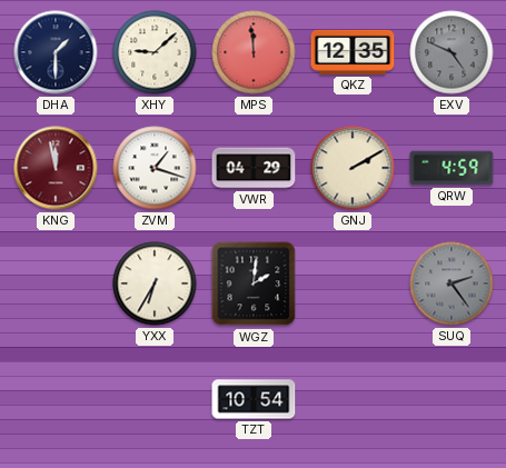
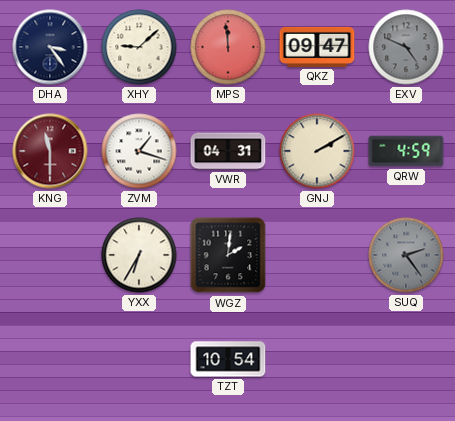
DHA: 1:30 -> 3:24 (50, 47)
QKZ: 12:35 -> 09:47 (317, 47)
KNG: 11:58 -> 11:30 (50, 151)
VWR: 04:29 -> 04:31 (228, 151)
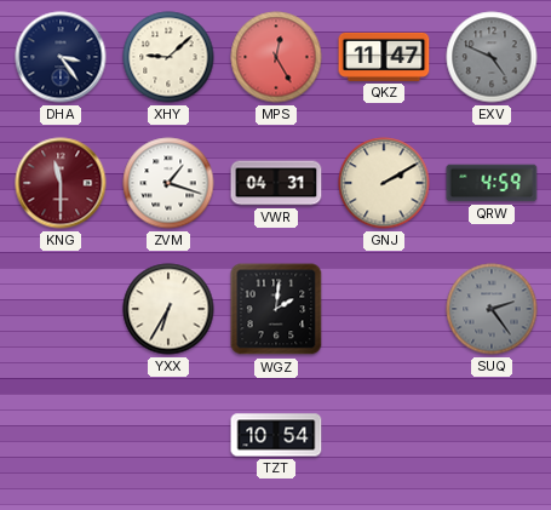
MPS: 11:59 -> 12:25 (276, 57)
QKZ: 09:47 -> 11:47 (384, 57)
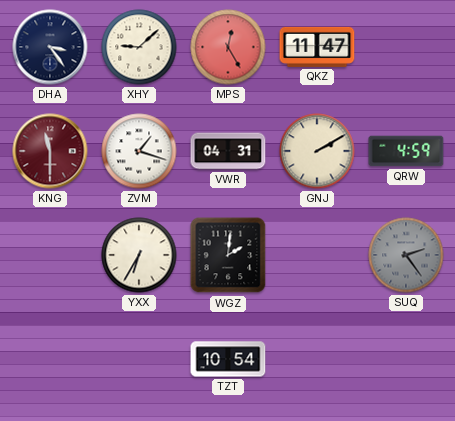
EXV: 4:49 -> none (492, 57)
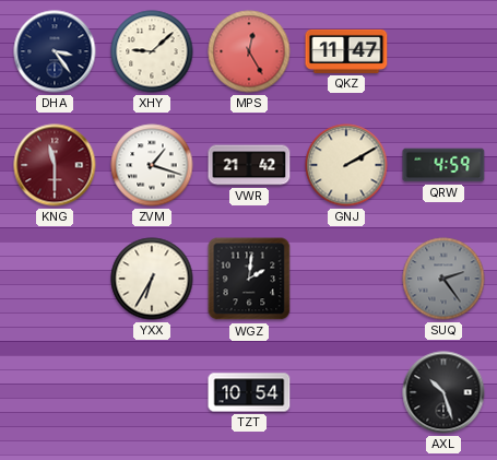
VWR: 04:31 -> 21:42 (249, 165)
AXL: none -> 10:27 (443, 392)
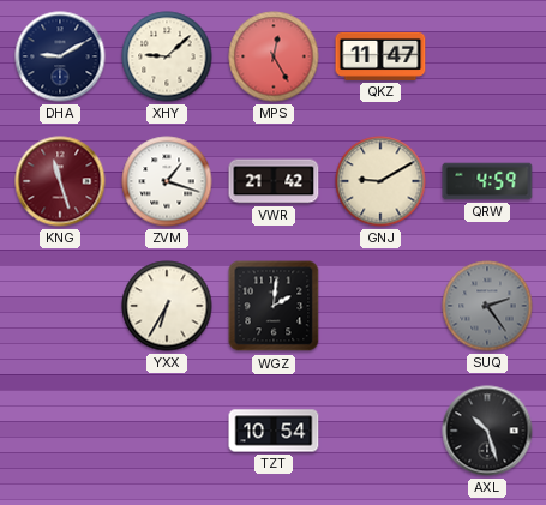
DHA: 3:24 -> 9:10 (60, 56)
KNG: 11:30 -> 11:27 (60, 181)
GNJ: 2:10 -> 9:10 (380, 181)
